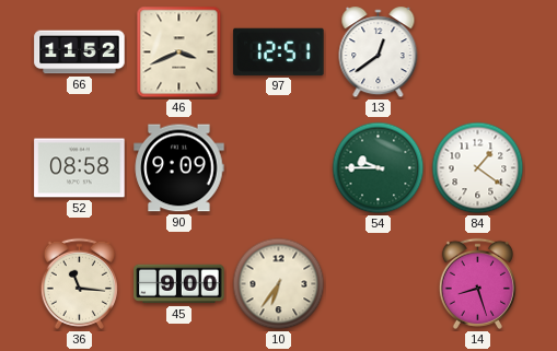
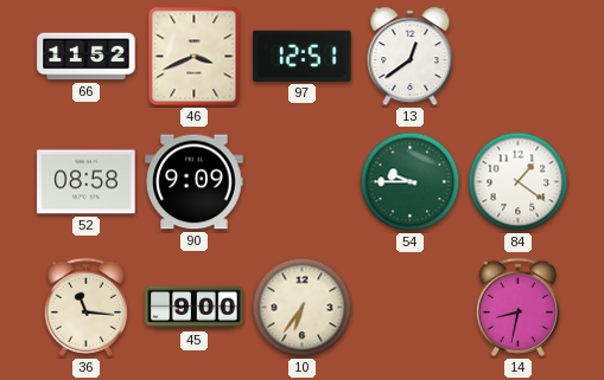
14: 8:27 -> 8:32 (517, 307)
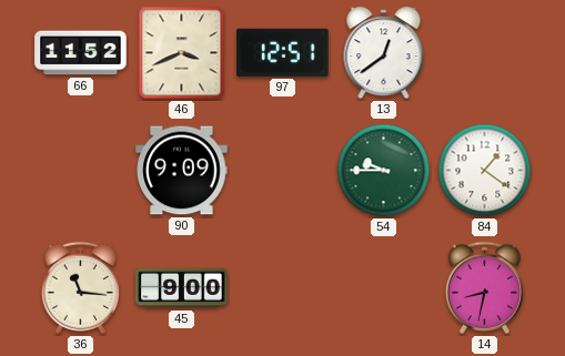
52: 08:58 -> none (87, 182)
10: 6:36 -> none (303, 308)
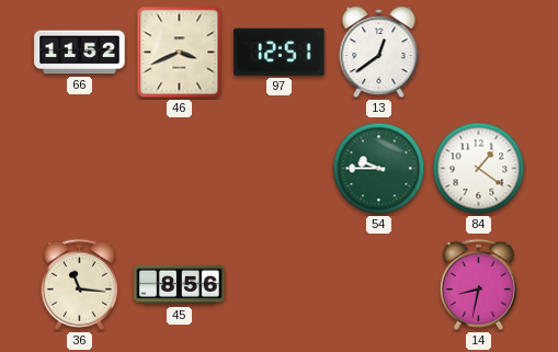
90: 9:09 -> none (182, 171)
45: 9:00 -> 8:56 (180, 285)
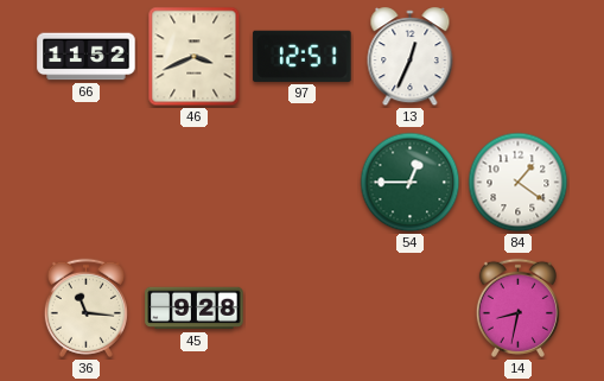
13: 12:39 -> 12:34 (411, 57)
54: 9:45 -> 12:45 (411, 183)
45: 8:56 -> 9:28 (195, 309)
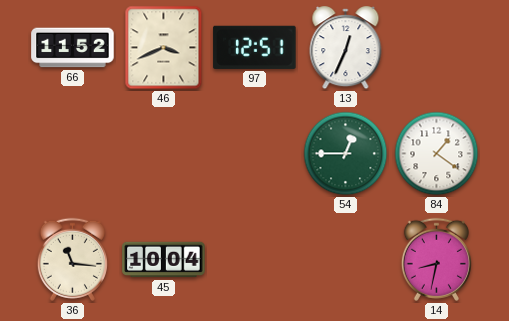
45: 9:28 -> 10:04 (164, 260)
